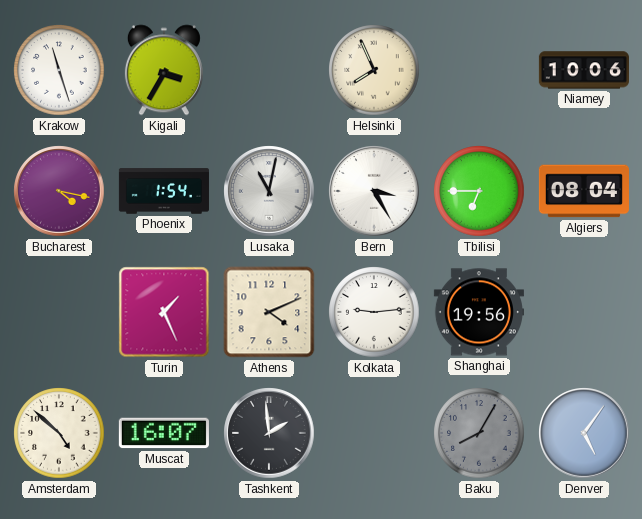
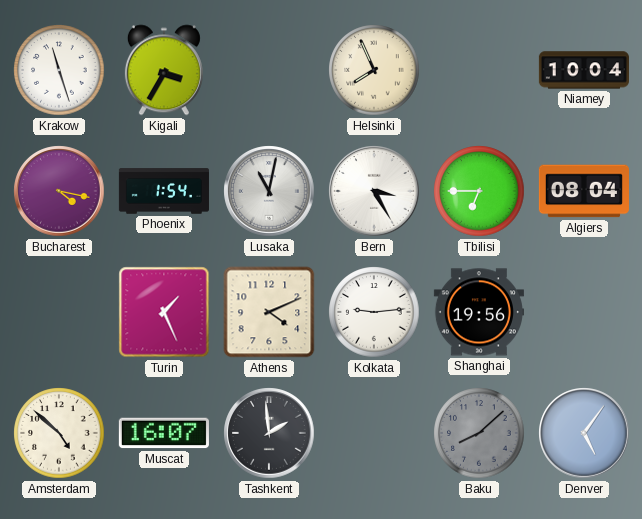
Niamey: 10:06 -> 10:04 (584, 70)
Baku: 8:05 -> 8:08 (479, 433)
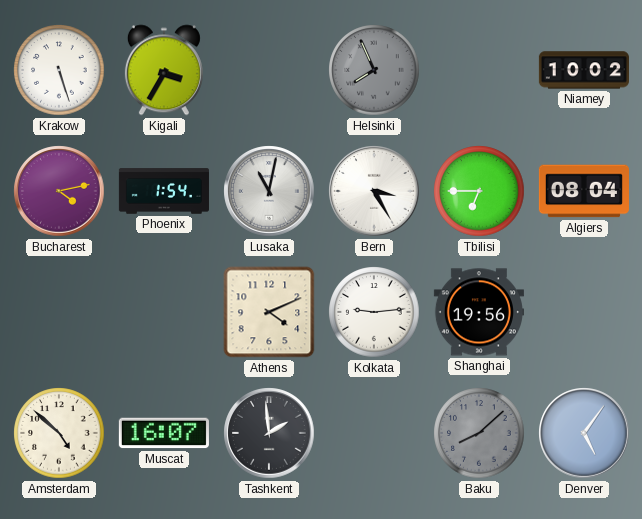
Krakow: 11:27 -> 5:27 (59, 70)
Helsinki dial: cream -> grey (374, 70)
Niamey: 10:04 -> 10:02 (584, 70)
Bucharest: 4:17 -> 4:13 (59, 191)
Turin: 1:26 -> none (164, 312)
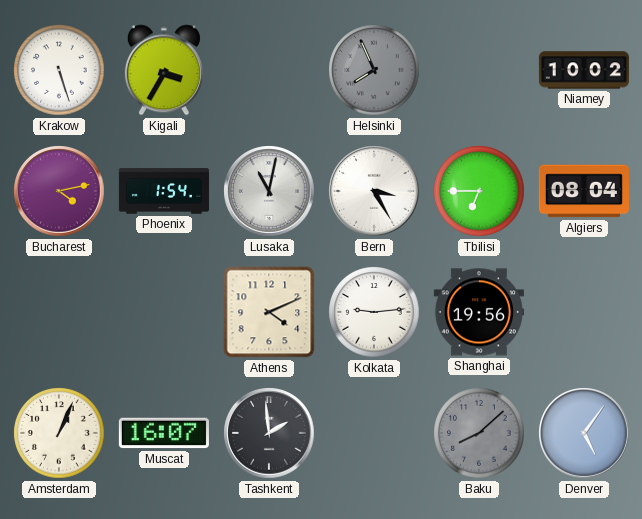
Amsterdam: 4:52 -> 1:04 (59, 433)
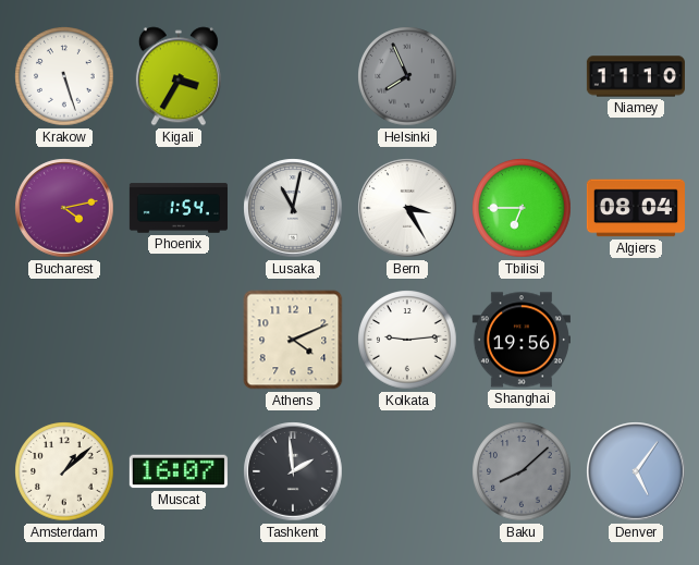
Niamey: 10:02 -> 11:10 (636, 76)
Amsterdam: 1:04 -> 1:08 (64, 471)
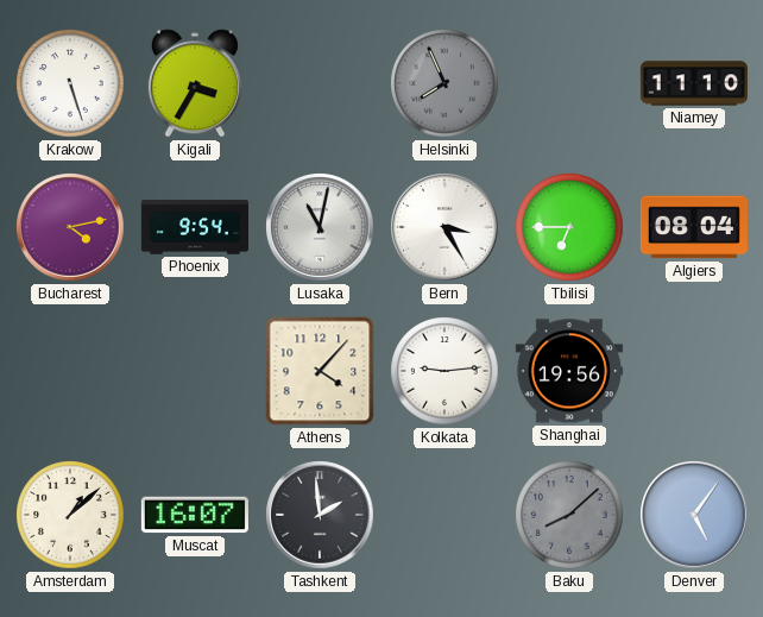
Phoenix: 1:54 -> 9:54 (195, 227)
Athens: 4:11 -> 4:07 (320, 371)
